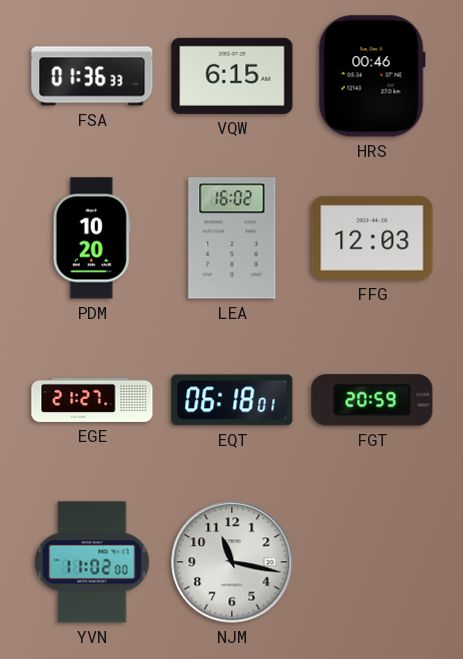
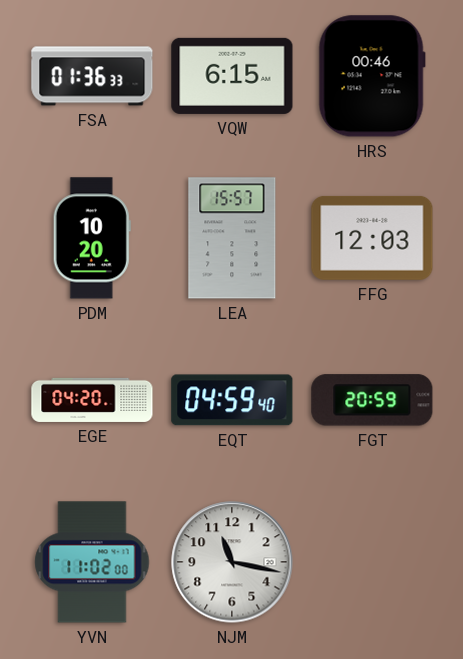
LEA: 16:02 -> 15:57 (232, 238)
EGE: 21:27 -> 04:20 (92, 400)
EQT: 06:18 -> 04:59 (232, 400)
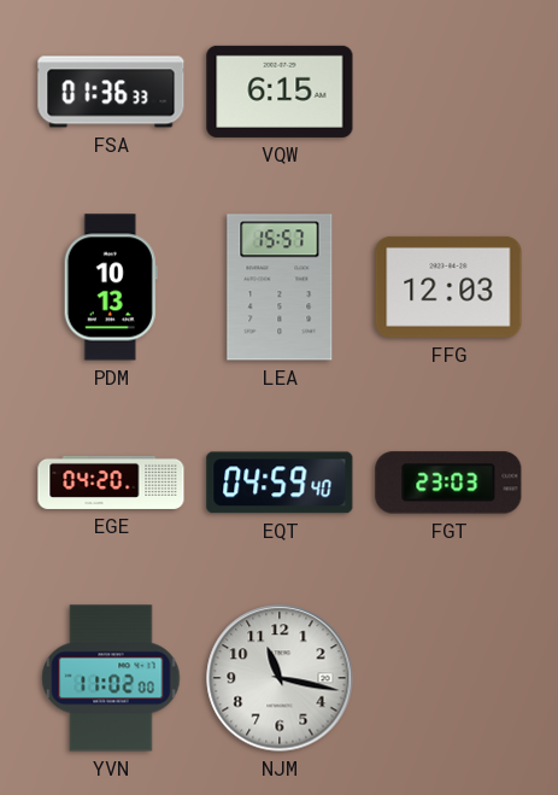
HRS: 00:46 -> none (372, 76)
PDM: 10:20 -> 10:13 (111, 287)
FGT: 20:59 -> 23:03 (448, 483)
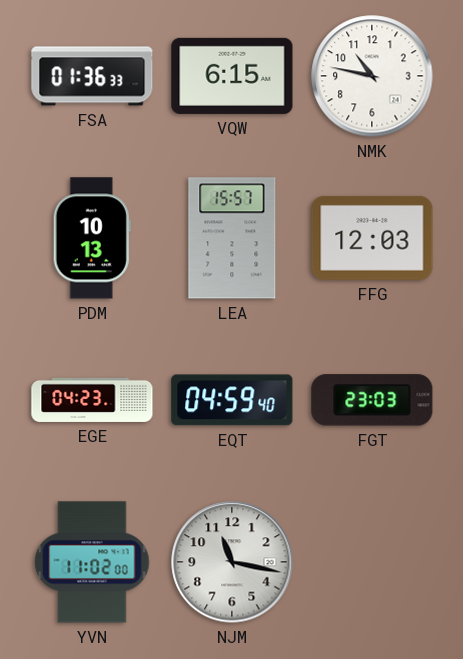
NMK: none -> 10:47 (372, 76)
EGE: 04:20 -> 04:23 (92, 400)
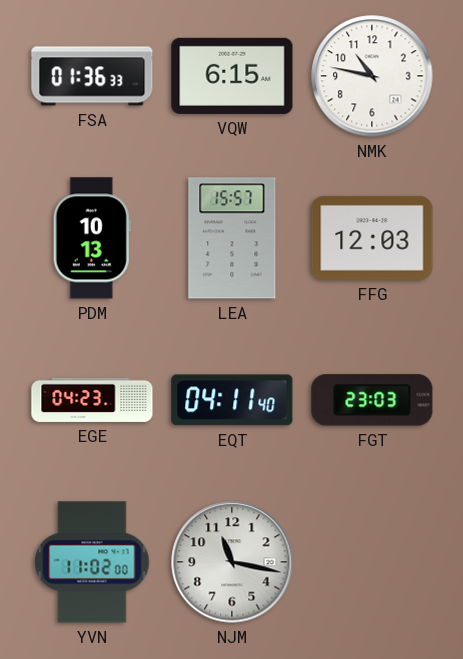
EQT: 04:59 -> 04:11 (232, 400)
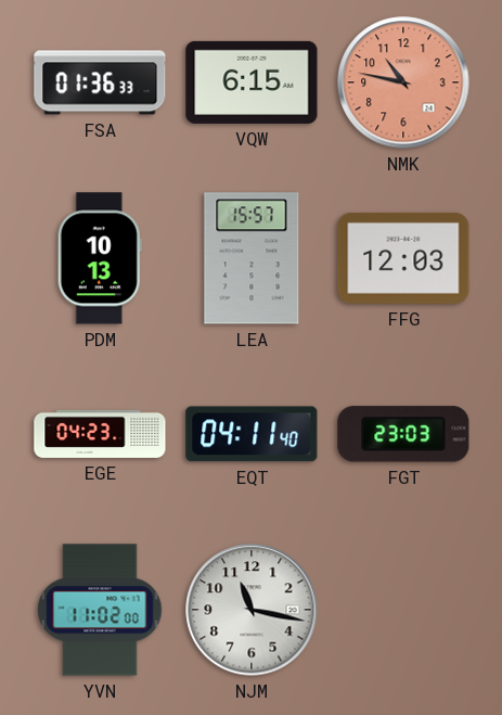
NMK dial: white -> salmon (403, 82)
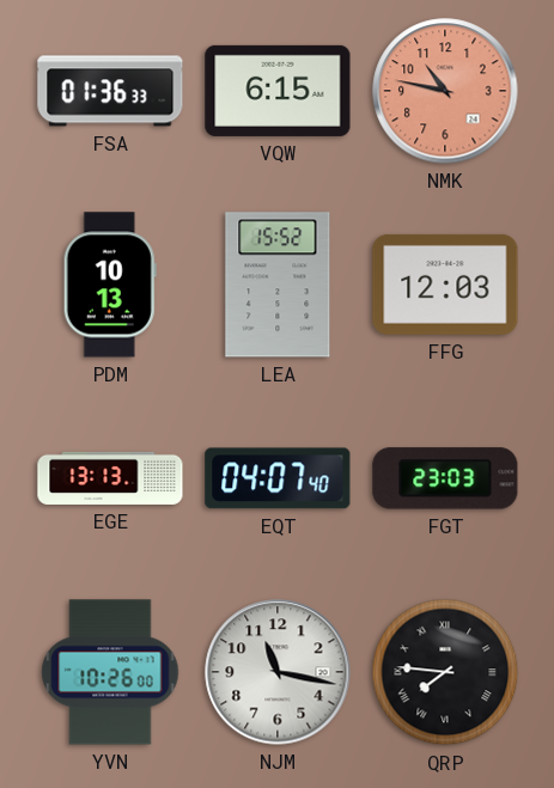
LEA: 15:57 -> 15:52 (278, 285)
EGE: 04:23 -> 13:13 (110, 478)
EQT: 04:11 -> 04:07 (278, 478)
YVN: 11:02 -> 10:26 (110, 672)
QRP: none -> 7:46 (445, 672)
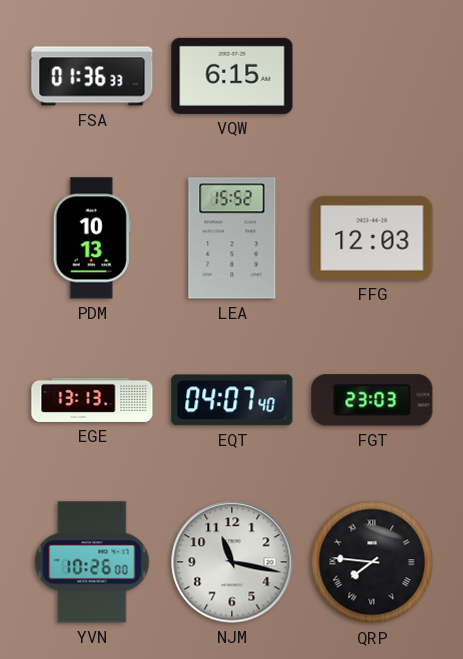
NMK: 10:47 -> none (445, 91)
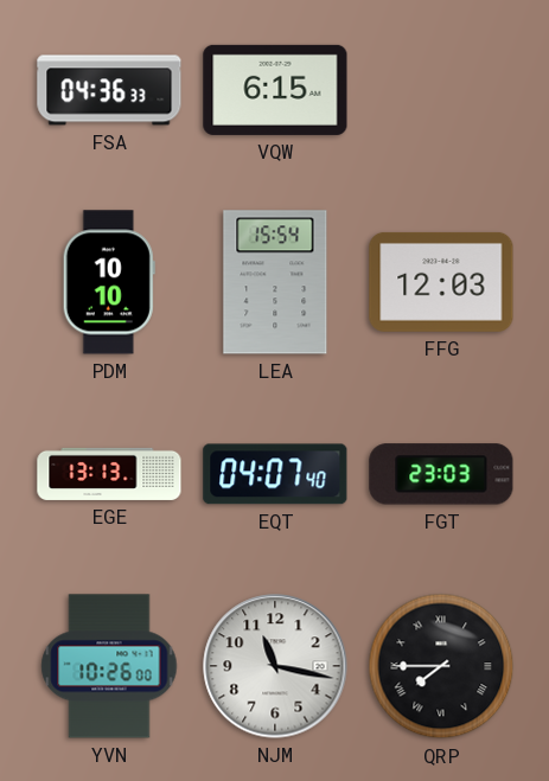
FSA: 01:36 -> 04:36 (109, 90)
PDM: 10:13 -> 10:10 (109, 282)
LEA: 15:52 -> 15:54 (275, 282)
QRP: 7:46 -> 7:45 (441, 666)
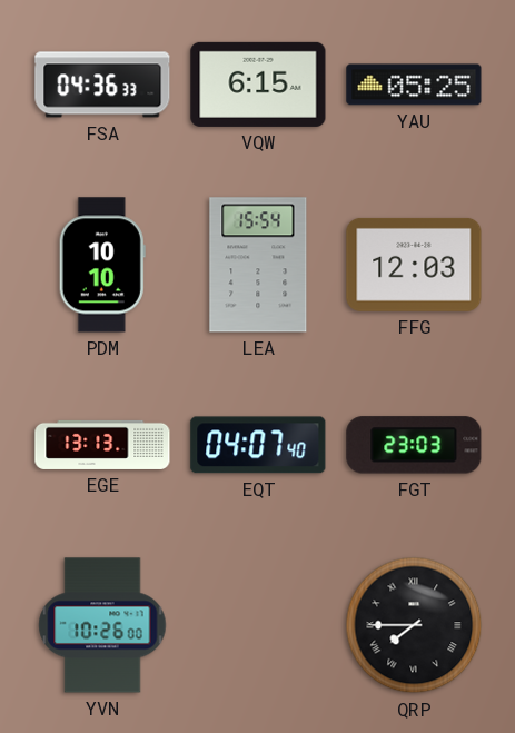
YAU: none -> 05:25 (414, 85)
NJM: 11:17 -> none (275, 666)
